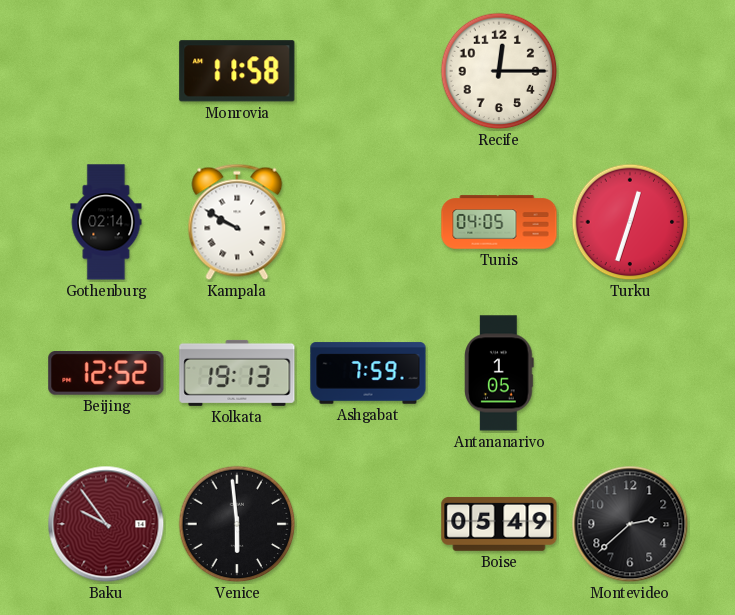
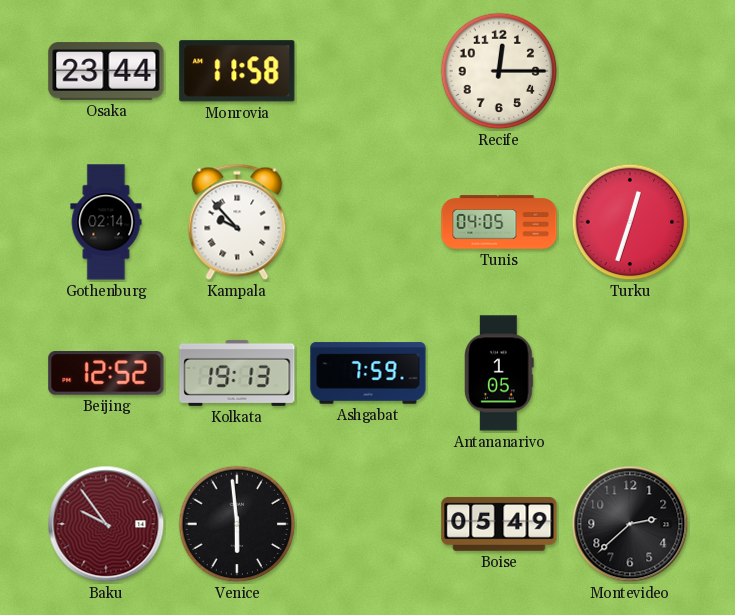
Osaka: none -> 23:44 (106, 71)
Kampala: 9:50 -> 9:53 (237, 222)
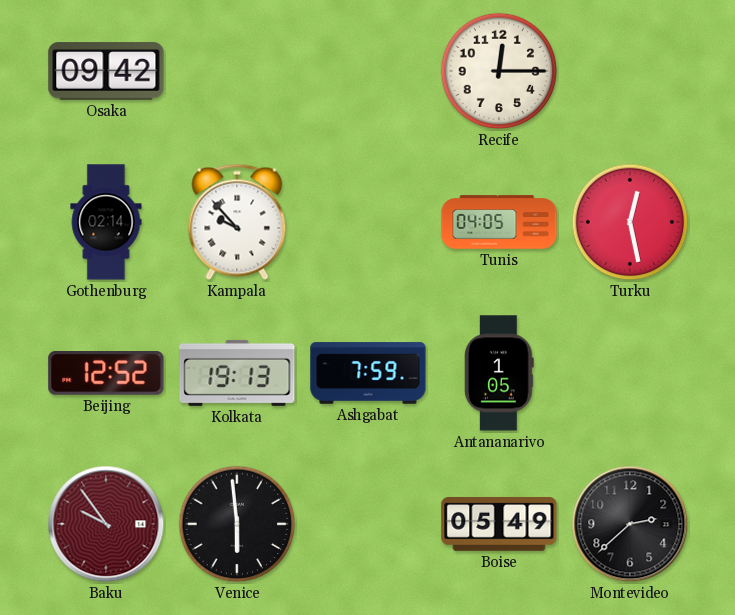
Osaka: 23:44 -> 09:42 (106, 71)
Monrovia: 11:58 -> none (237, 71)
Turku: 12:33 -> 12:28 (630, 222)
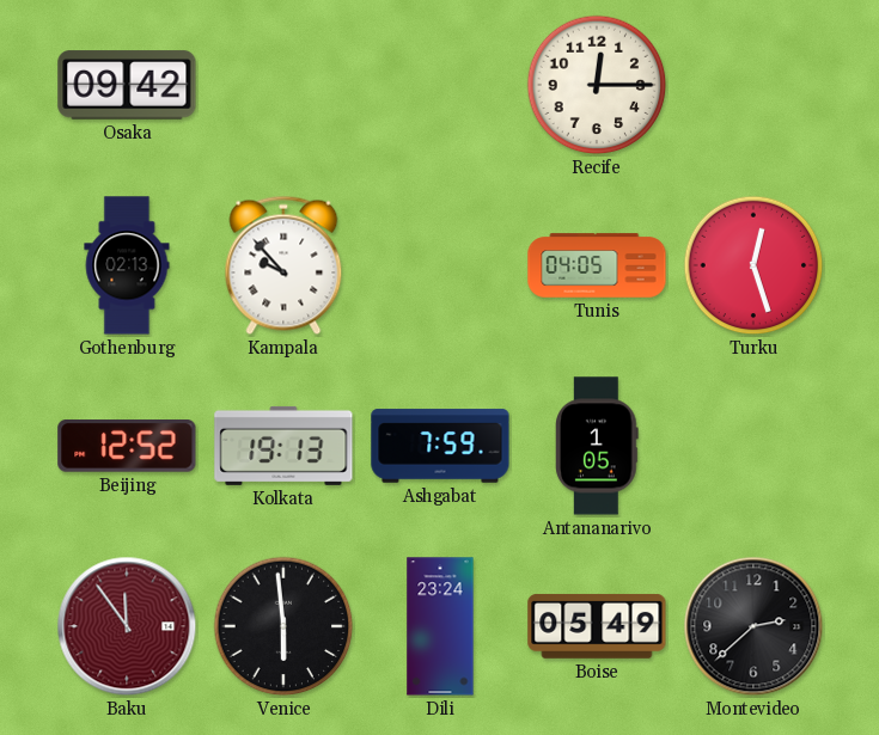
Gothenburg: 02:14 -> 02:13 (127, 265)
Turku: 12:28 -> 12:27 (753, 265)
Baku: 9:54 -> 11:54 (127, 626)
Dili: none -> 23:24 (440, 626)
